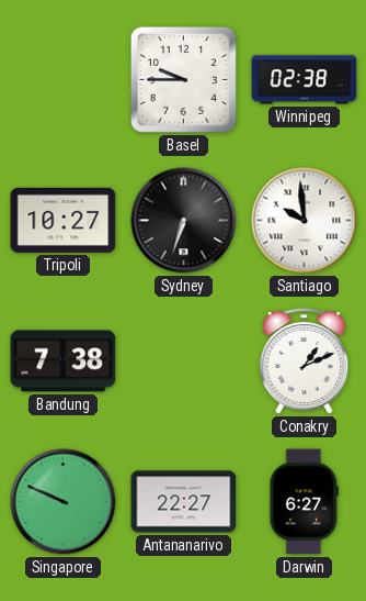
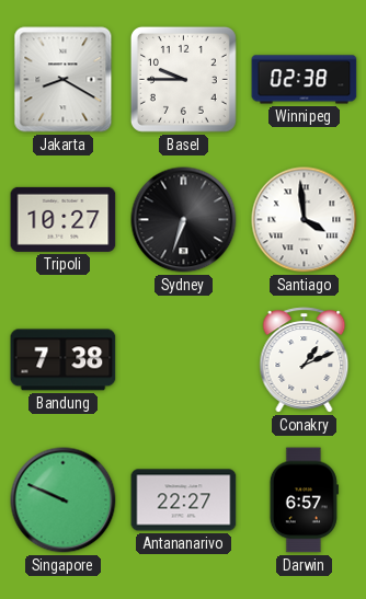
Jakarta: none -> 8:20 (64, 80)
Santiago: 9:59 -> 3:59 (305, 220)
Darwin: 6:27 -> 6:57 (304, 500)
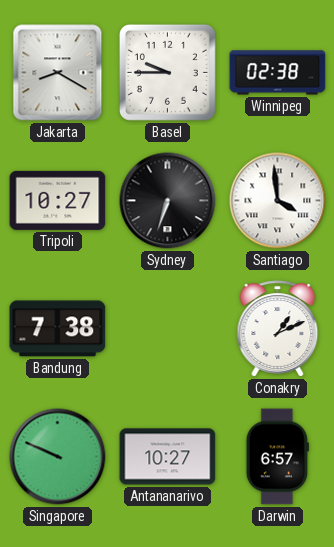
Antananarivo: 22:27 -> 10:27 (168, 457)
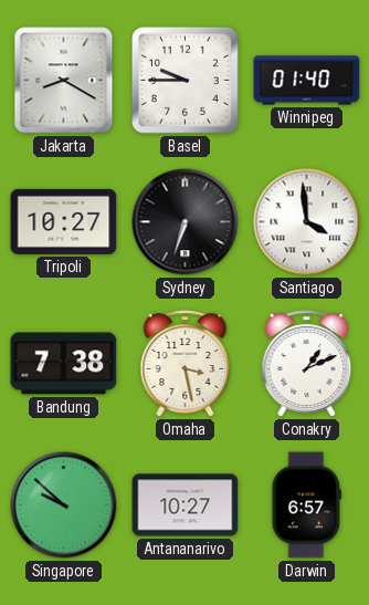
Winnipeg: 02:38 -> 01:40 (307, 81)
Omaha: none -> 3:28 (186, 364)
Singapore: 9:49 -> 9:52 (64, 505)
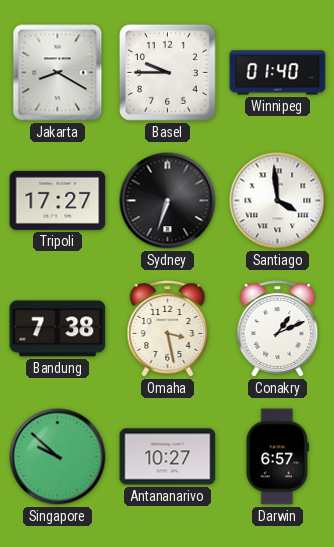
Tripoli: 10:27 -> 17:27 (58, 200)
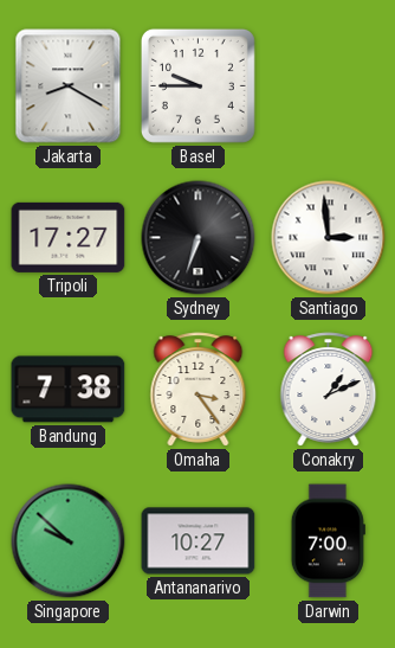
Winnipeg: 01:40 -> none (278, 73)
Santiago: 3:59 -> 2:59 (329, 238)
Omaha: 3:28 -> 3:24 (199, 390)
Darwin: 6:57 -> 7:00 (328, 541)
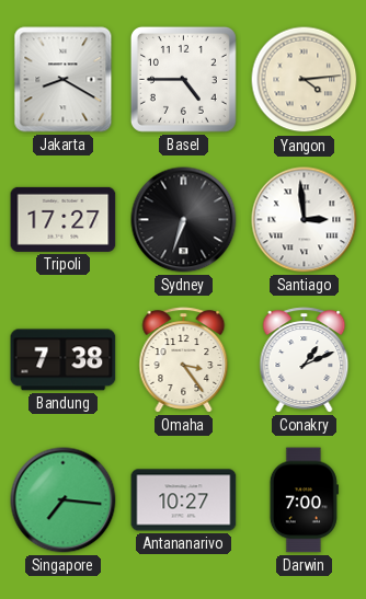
Basel: 9:45 -> 4:45 (183, 79)
Yangon: none -> 4:14 (305, 80)
Singapore: 9:52 -> 7:16 (64, 500)
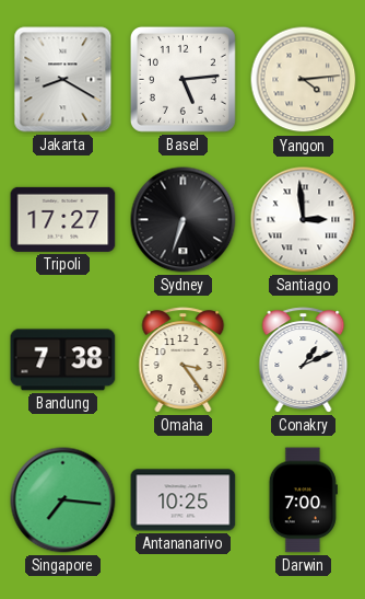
Basel: 4:45 -> 5:14 (182, 79)
Antananarivo: 10:27 -> 10:25 (184, 500)
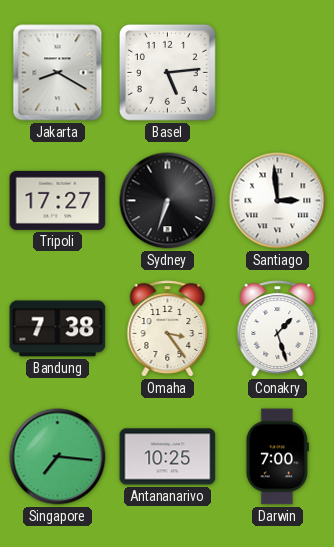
Yangon: 4:14 -> none (304, 80)
Conakry: 1:11 -> 1:27 (278, 329)
